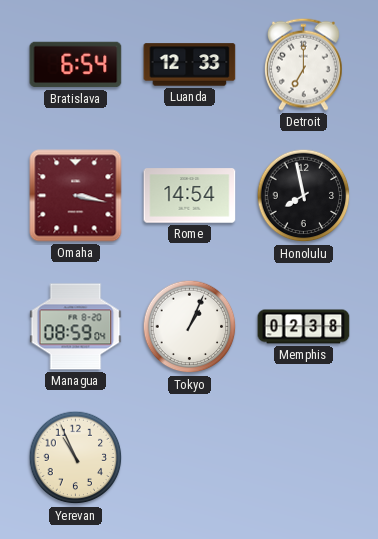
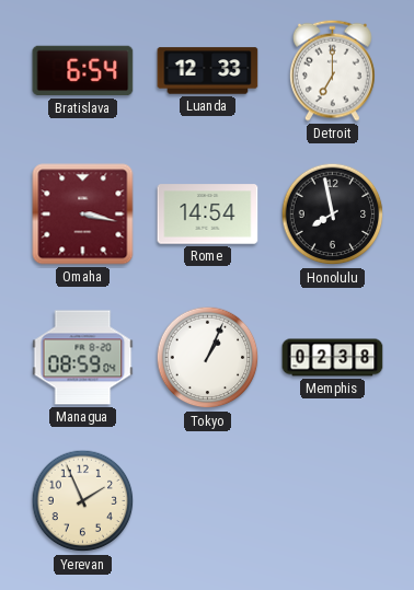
Yerevan: 10:56 -> 1:56 (83, 501)
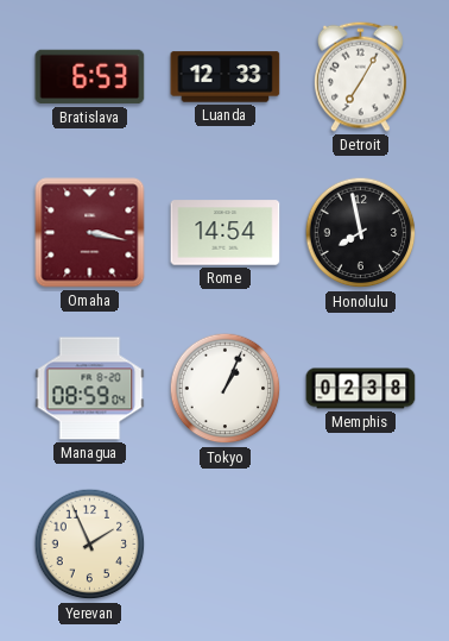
Bratislava: 6:54 -> 6:53 (90, 77)
Detroit: 7:00 -> 7:05 (361, 76)
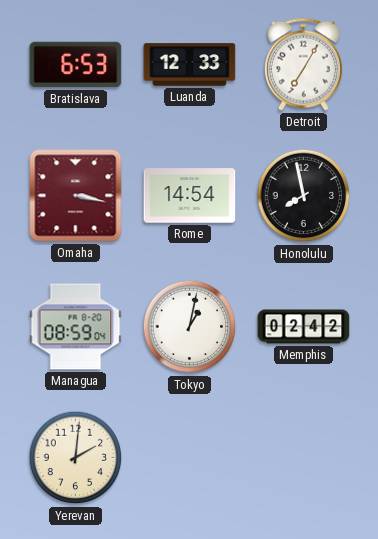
Tokyo: 1:04 -> 1:02 (190, 327)
Memphis: 02:38 -> 02:42 (304, 327)
Yerevan: 1:56 -> 2:01 (76, 458)
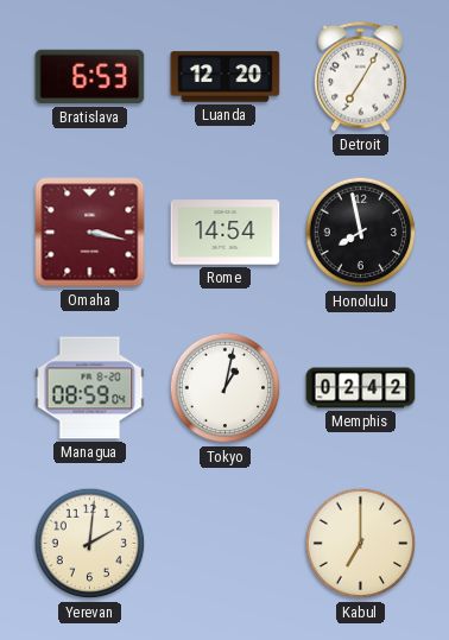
Luanda: 12:33 -> 12:20 (226, 77)
Kabul: none -> 7:00 (361, 544)
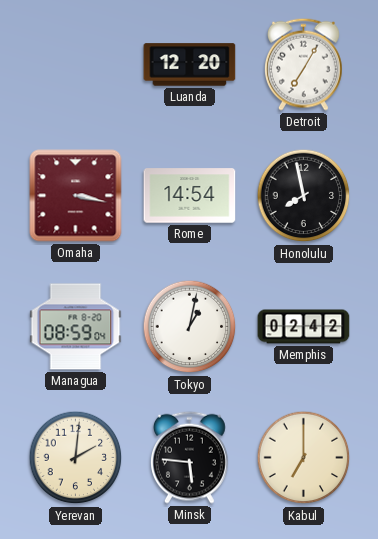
Bratislava: 6:53 -> none (90, 77)
Minsk: none -> 5:46 (190, 457)
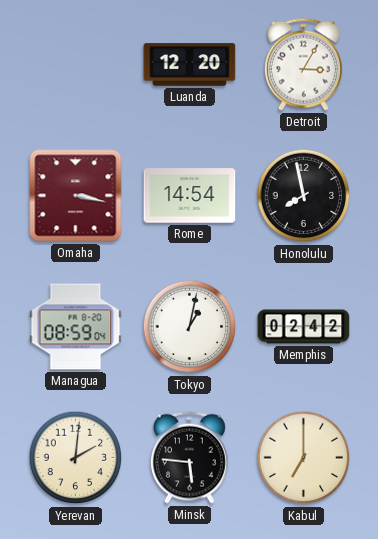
Detroit: 7:05 -> 3:05 (304, 64)
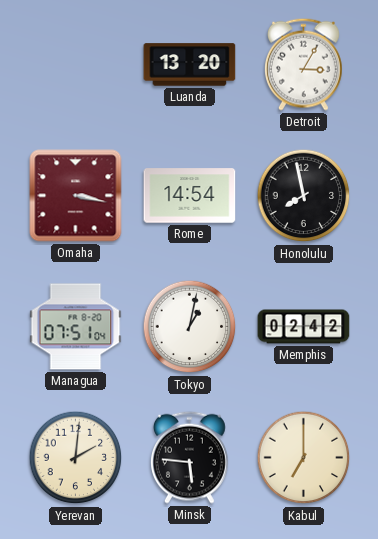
Luanda: 12:20 -> 13:20 (190, 65)
Managua: 08:59 -> 07:51 (76, 327)
